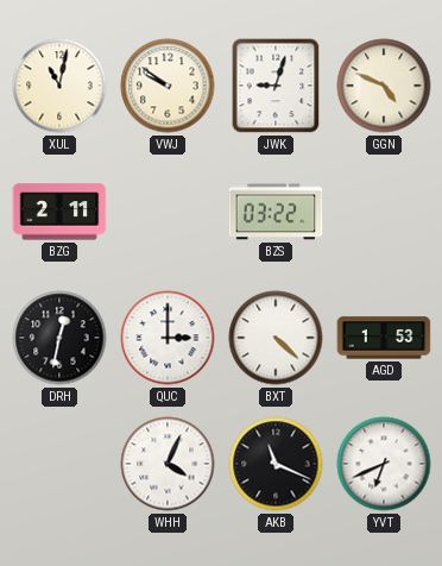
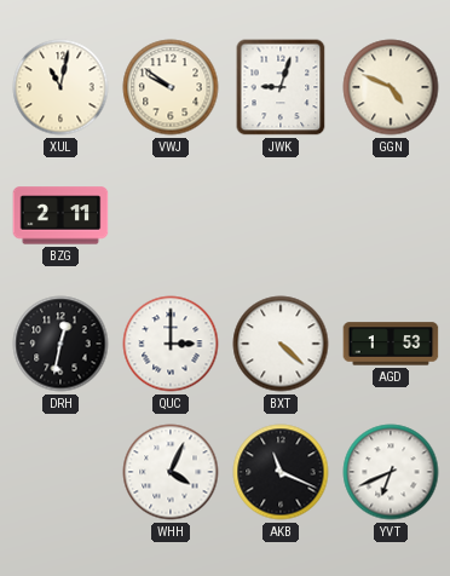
BZS: 03:22 -> none (276, 212)
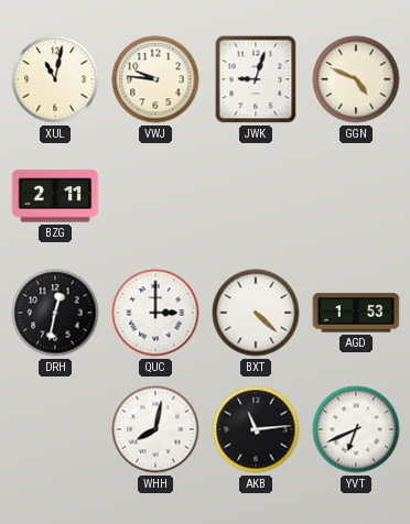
VWJ: 9:51 -> 9:46 (155, 79)
WHH: 4:04 -> 8:02 (155, 429)
AKB: 11:19 -> 11:14 (256, 429)
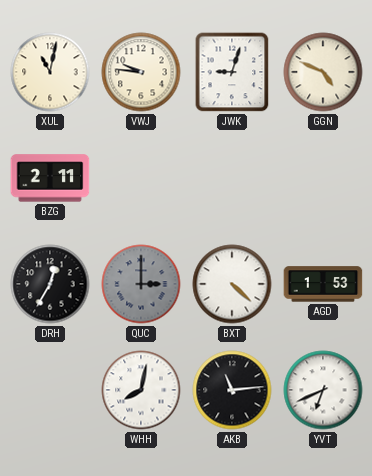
DRH: 12:32 -> 12:35 (50, 284)
QUC dial: white -> grey (141, 284)
